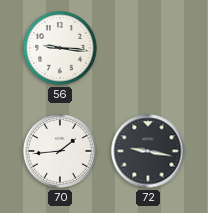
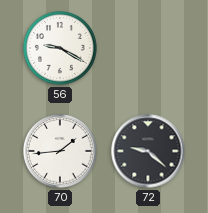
56: 9:16 -> 9:20 (60, 48)
72: 9:17 -> 9:22 (148, 151)
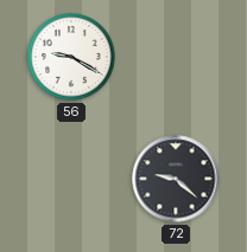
70: 1:44 -> none (60, 151)
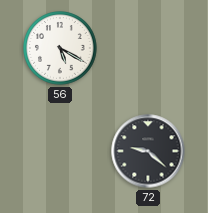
56: 9:20 -> 5:20 (60, 48)
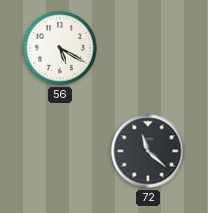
72: 9:22 -> 11:22 (148, 151)
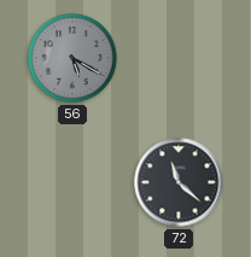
56 dial: white -> grey (72, 58)
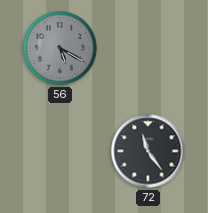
72: 11:22 -> 11:24 (148, 151)
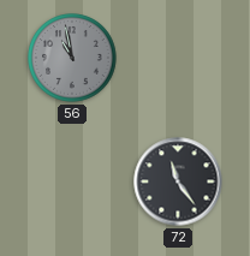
56: 5:20 -> 10:58 (72, 58)
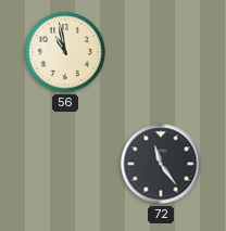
56 dial: grey -> cream (65, 52)
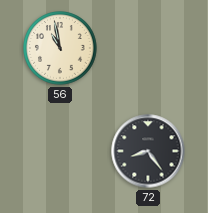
72: 11:24 -> 8:24 (148, 151)
